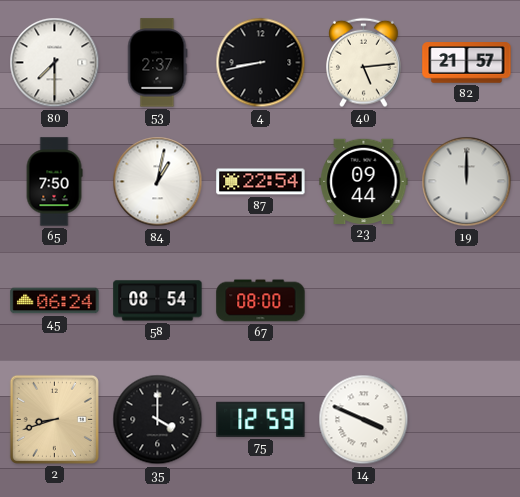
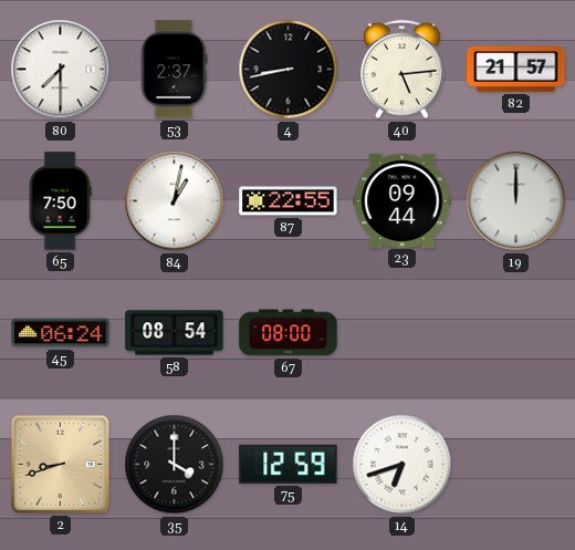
87: 22:54 -> 22:55 (289, 201)
14: 3:49 -> 6:42 (402, 465)
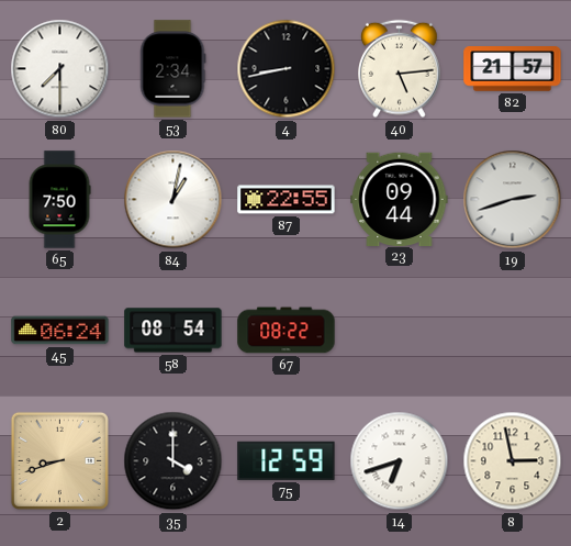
53: 2:37 -> 2:34 (172, 69)
19: 12:00 -> 2:42 (513, 200)
67: 08:00 -> 08:22 (287, 331)
8: none -> 2:58 (513, 461)
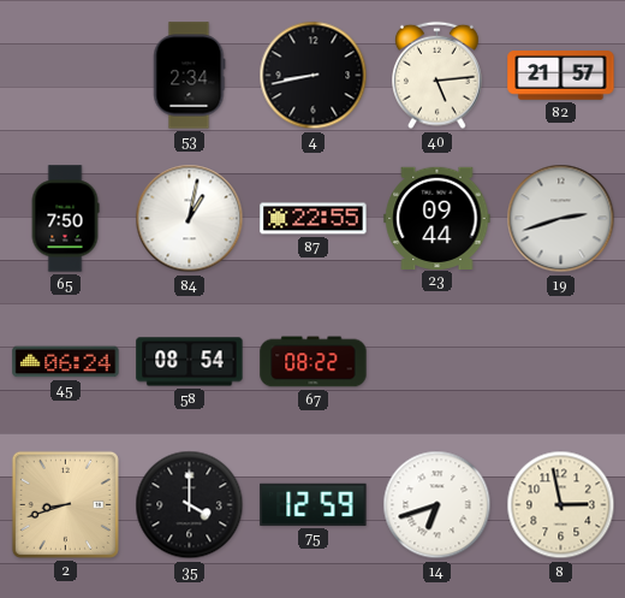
80: 7:30 -> none (60, 69)
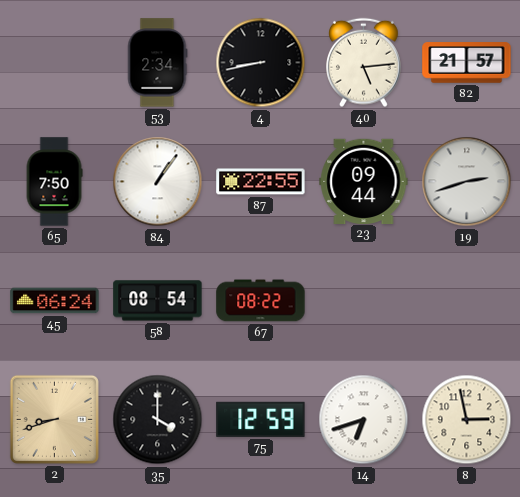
84: 1:02 -> 1:06 (158, 182)
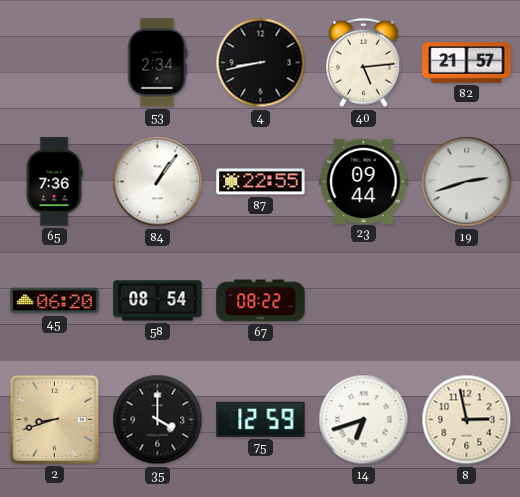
65: 7:50 -> 7:36 (54, 182)
45: 06:24 -> 06:20 (55, 301)
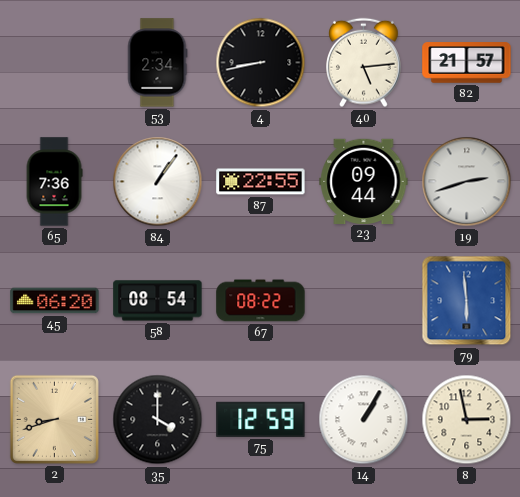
79: none -> 5:59 (467, 301)
14: 6:42 -> 1:05 (364, 420)
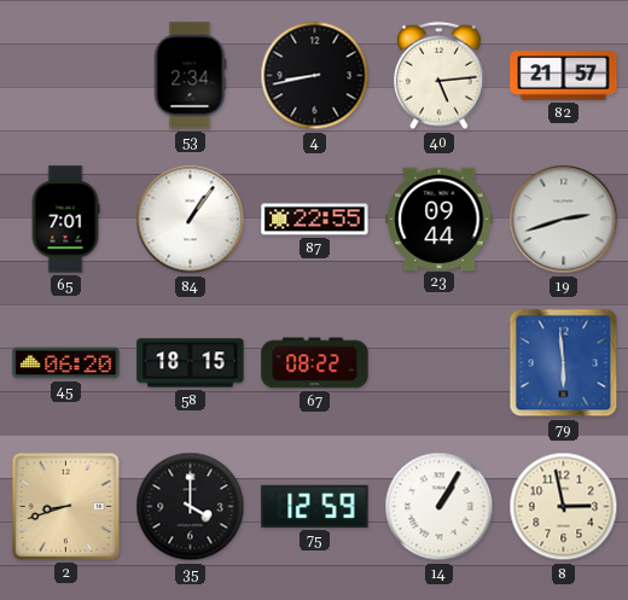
65: 7:36 -> 7:01 (65, 220)
58: 08:54 -> 18:15 (191, 363)
